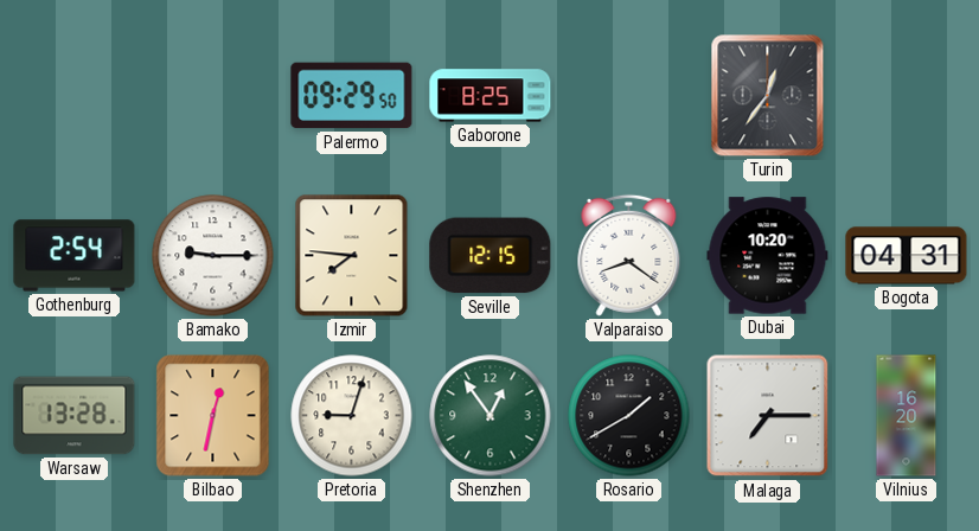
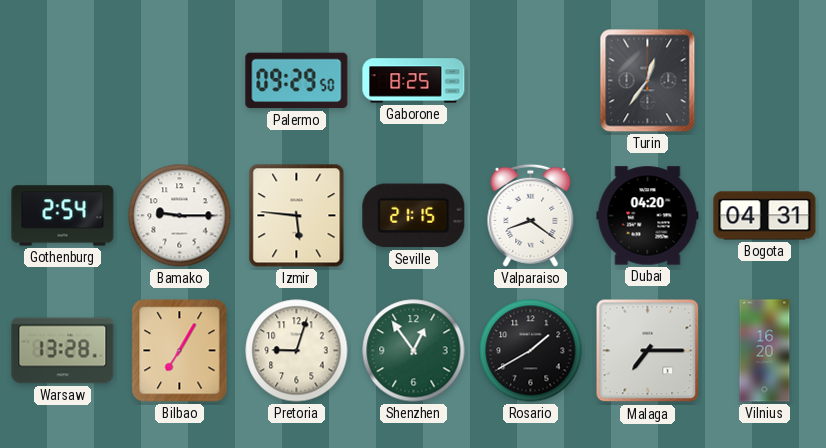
Izmir: 7:46 -> 5:46 (297, 216)
Seville: 12:15 -> 21:15 (414, 216)
Dubai: 10:20 -> 04:20 (648, 216)
Bilbao: 12:32 -> 7:05 (180, 351)
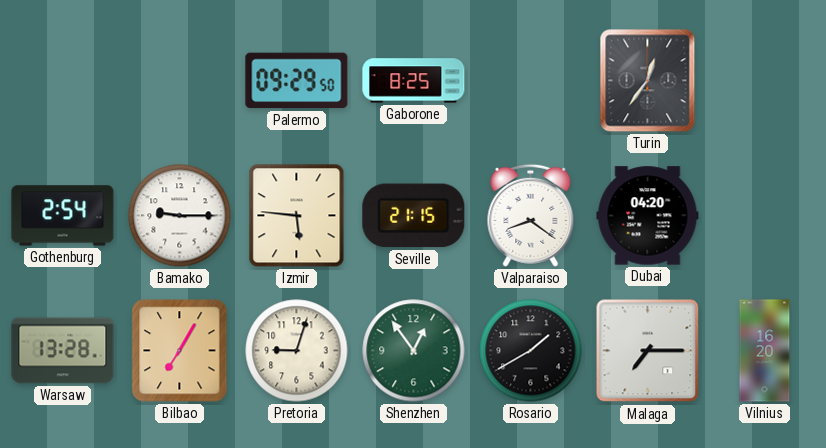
Bogota: 04:31 -> none (765, 216)
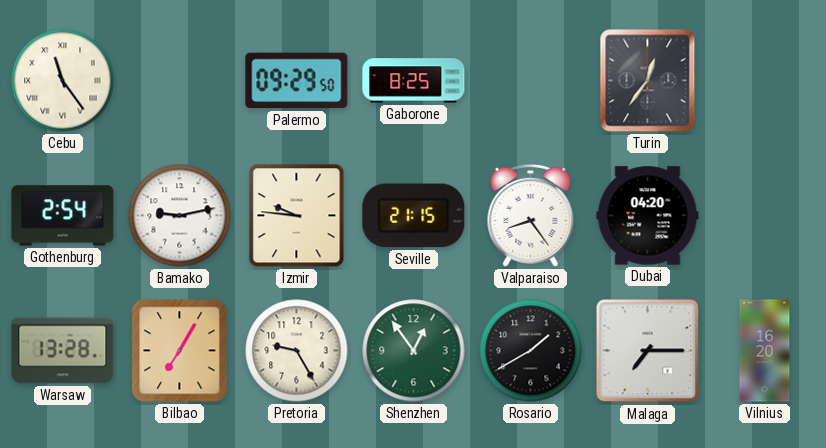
Cebu: none -> 11:24 (63, 81)
Bamako: 9:15 -> 9:13 (180, 216)
Izmir: 5:46 -> 9:46 (297, 216)
Valparaiso: 8:21 -> 8:24 (531, 215)
Pretoria: 9:03 -> 9:25 (297, 351)
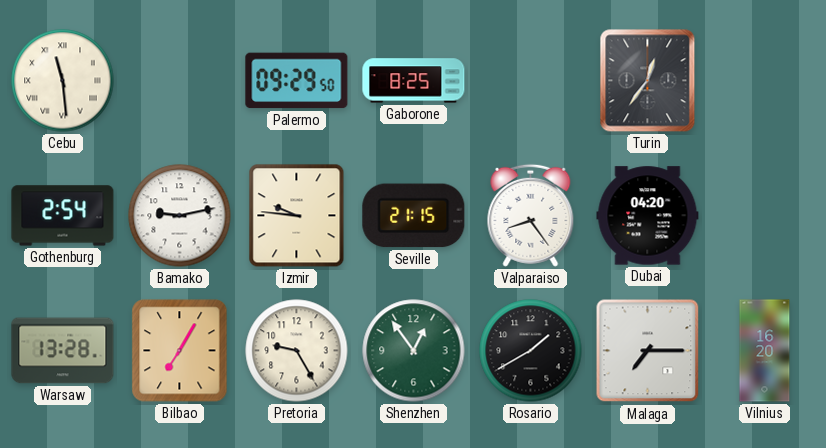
Cebu: 11:24 -> 11:29 (63, 81)
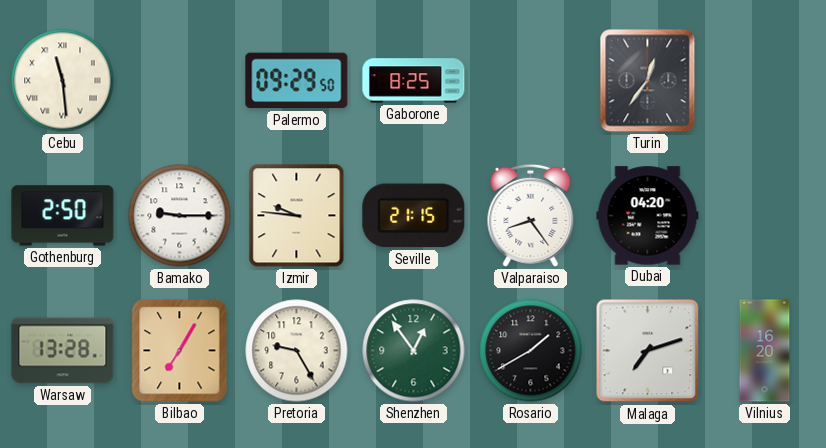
Gothenburg: 2:54 -> 2:50 (63, 216)
Bamako: 9:13 -> 9:15 (180, 216)
Malaga: 7:15 -> 7:12 (648, 351)
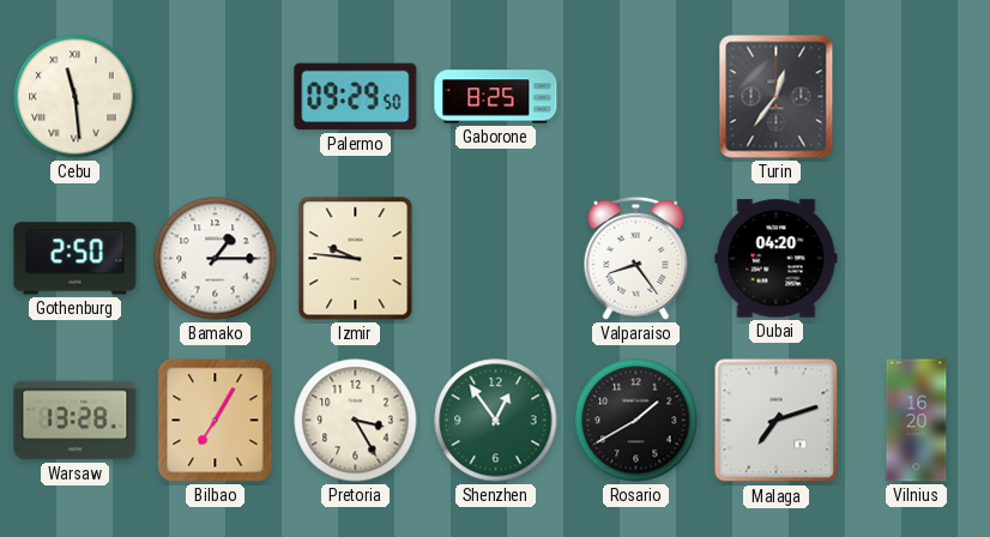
Bamako: 9:15 -> 1:15 (216, 259)
Seville: 21:15 -> none (414, 216)
Pretoria: 9:25 -> 3:25 (356, 421)
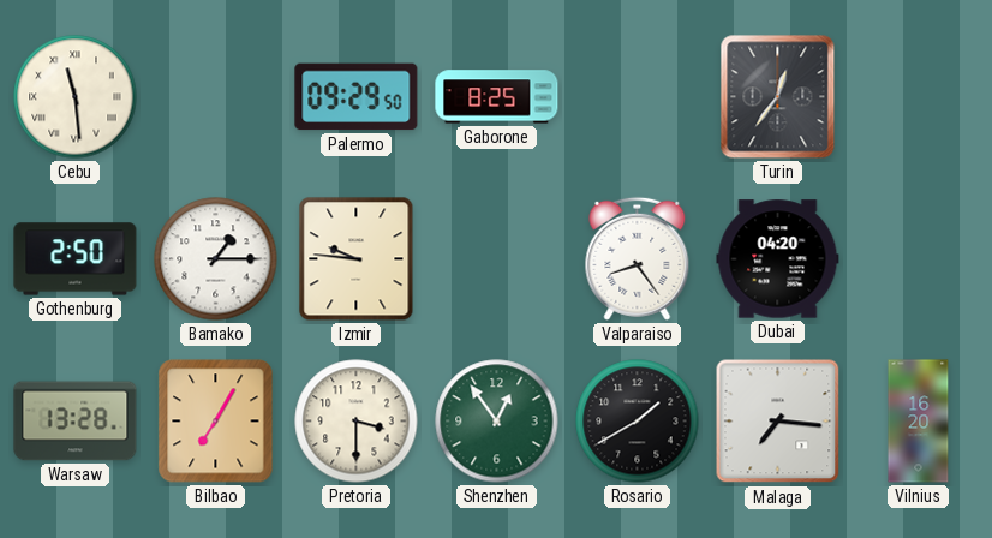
Pretoria: 3:25 -> 3:30 (357, 422)
Malaga: 7:12 -> 7:16 (778, 422)
